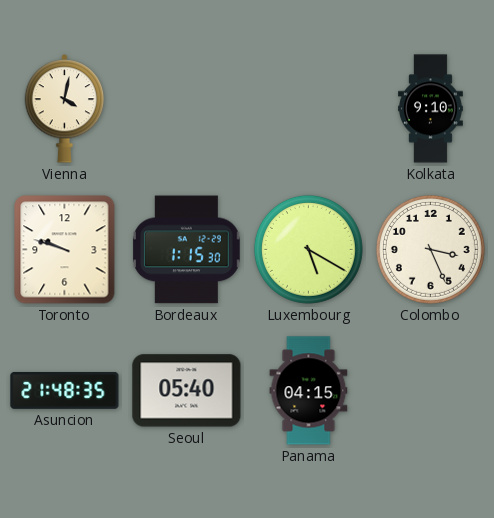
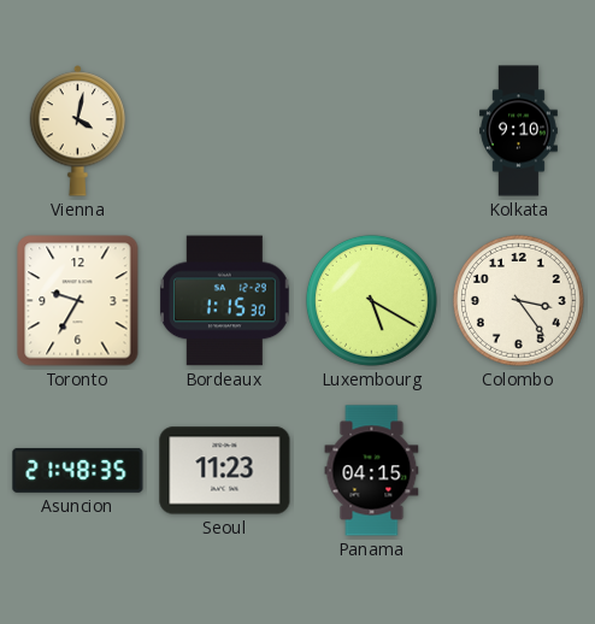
Toronto: 9:48 -> 9:35 (78, 301)
Colombo: 3:26 -> 3:24 (518, 300)
Seoul: 05:40 -> 11:23 (225, 471)
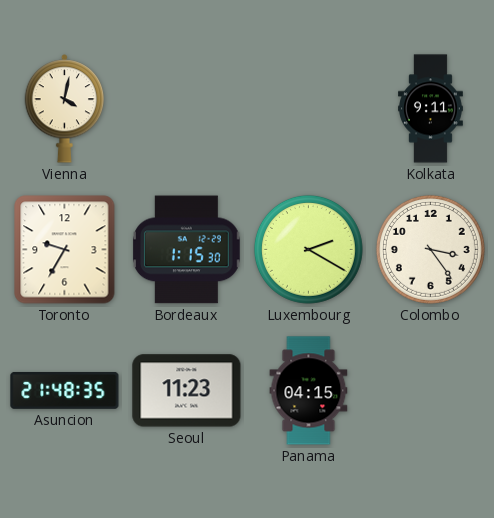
Kolkata: 9:10 -> 9:11 (431, 109)
Luxembourg: 5:20 -> 2:20 (308, 249)
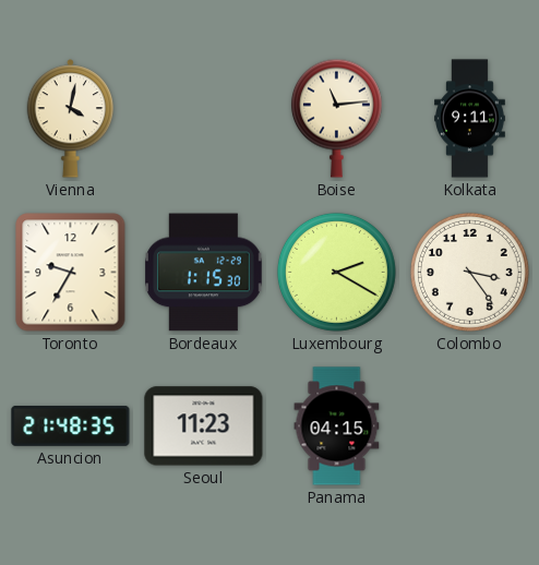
Boise: none -> 11:14 (336, 118)
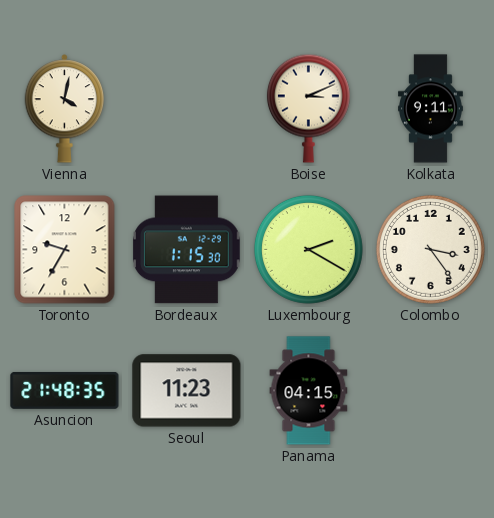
Boise: 11:14 -> 3:11 (308, 108)
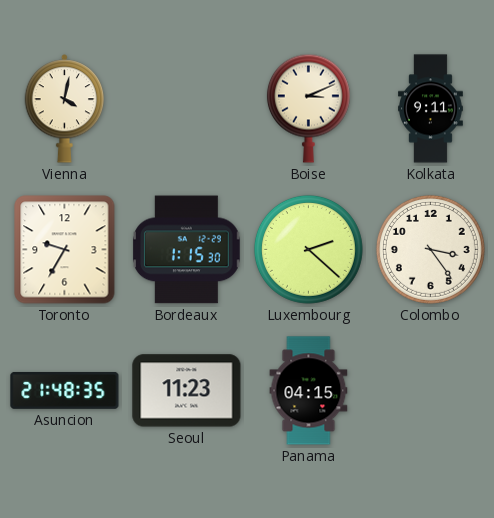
Luxembourg: 2:20 -> 2:22 (308, 249)
